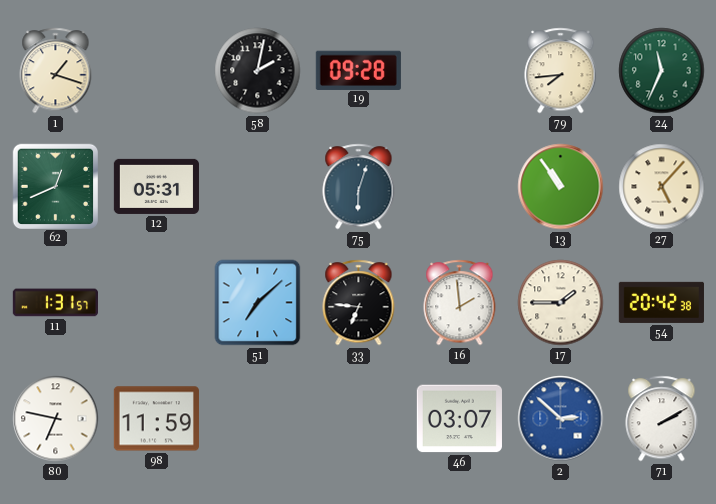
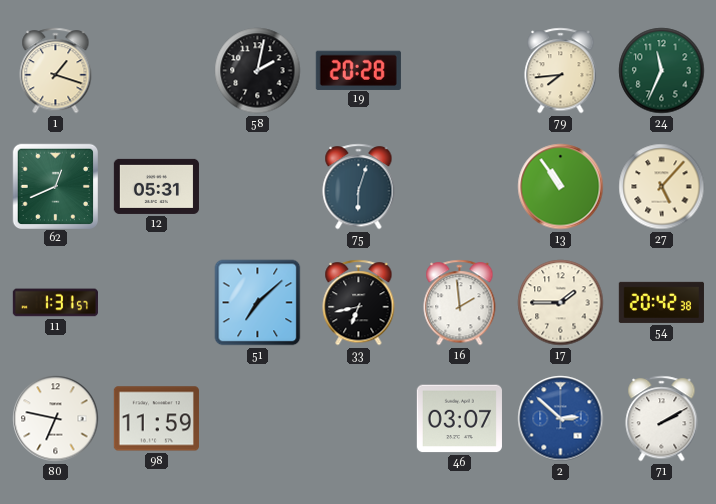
19: 09:28 -> 20:28 (358, 70)
33: 6:46 -> 6:43 (359, 303)
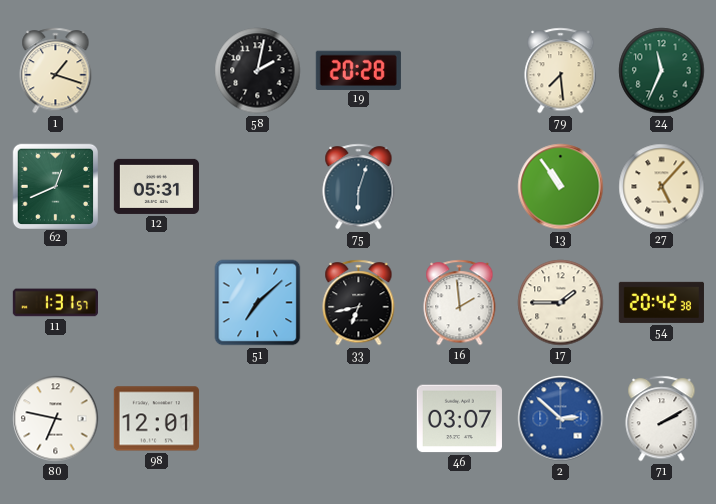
79: 7:44 -> 7:29 (561, 71)
98: 11:59 -> 12:01 (156, 419)
